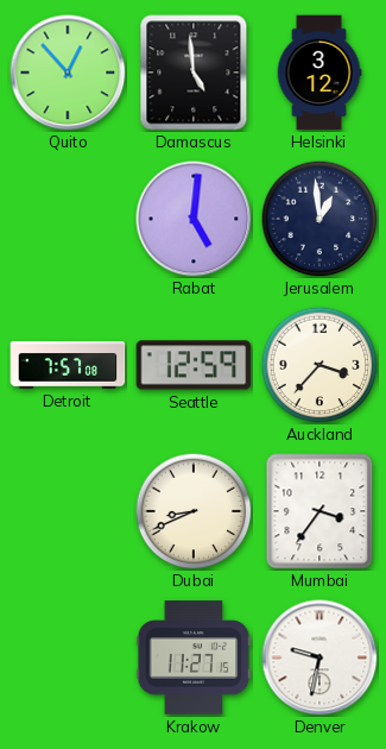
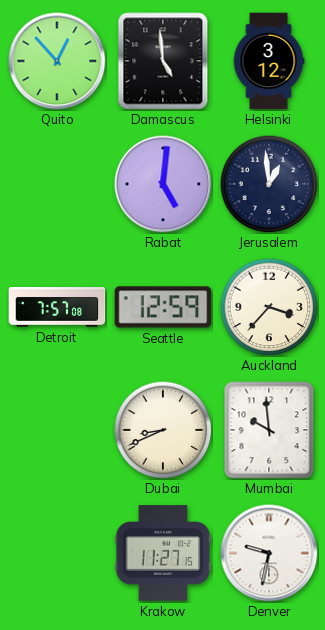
Mumbai: 3:36 -> 9:59 (269, 430)
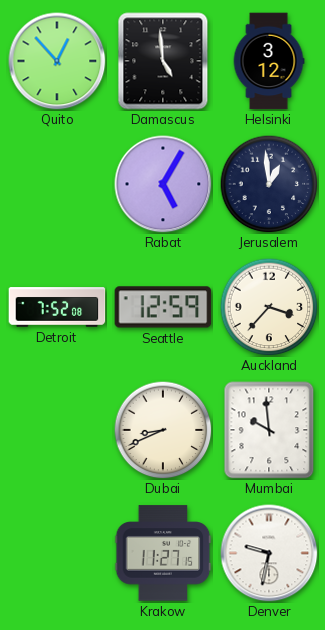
Rabat: 5:01 -> 5:05 (163, 184)
Detroit: 7:57 -> 7:52 (57, 307)
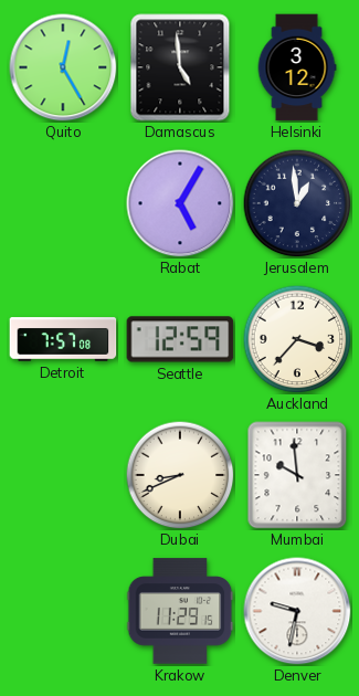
Quito: 12:53 -> 12:25 (63, 67)
Detroit: 7:52 -> 7:57 (63, 339)
Krakow: 11:27 -> 11:29 (180, 611)
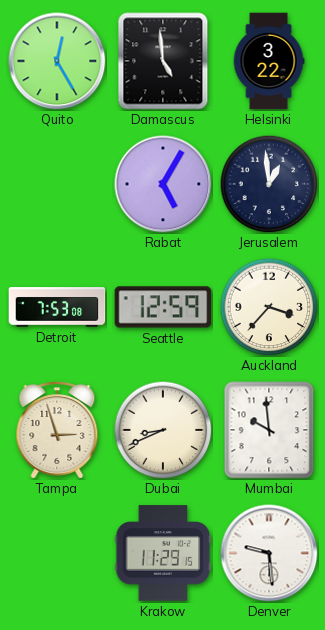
Helsinki: 3:12 -> 3:22 (269, 61)
Detroit: 7:57 -> 7:53 (57, 307)
Tampa: none -> 2:57 (57, 430)
Denver: 9:32 -> 9:29 (269, 553)
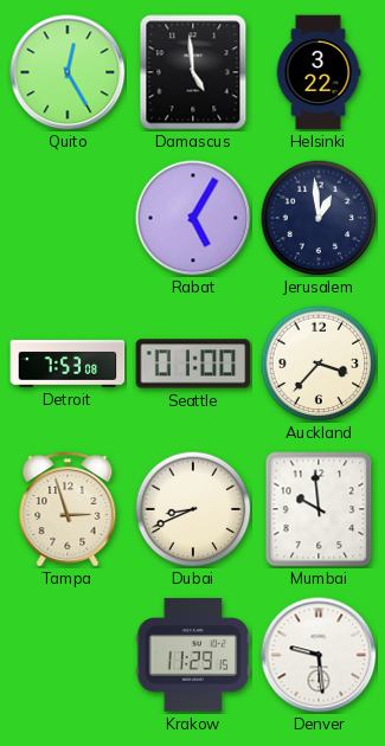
Seattle: 12:59 -> 01:00 (193, 364)
